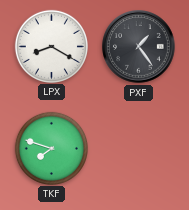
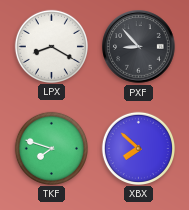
PXF: 1:24 -> 8:53 (139, 47)
XBX: none -> 7:52 (138, 148)
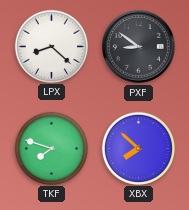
LPX: 8:20 -> 8:22 (51, 46)
PXF: 8:53 -> 8:51 (139, 47)
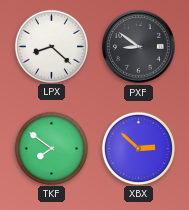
TKF: 7:48 -> 7:51 (51, 148)
XBX: 7:52 -> 2:52 (138, 148)
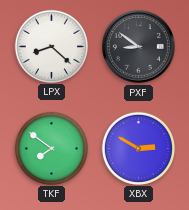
XBX: 2:52 -> 2:50 (138, 148)
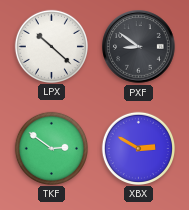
LPX: 8:22 -> 10:22 (51, 46)
TKF: 7:51 -> 2:51 (51, 148)
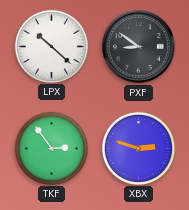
TKF: 2:51 -> 2:54 (51, 148)
XBX: 2:50 -> 2:48 (138, 148)
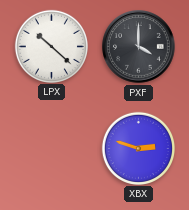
PXF: 8:51 -> 4:00 (139, 47)
TKF: 2:54 -> none (51, 148)
